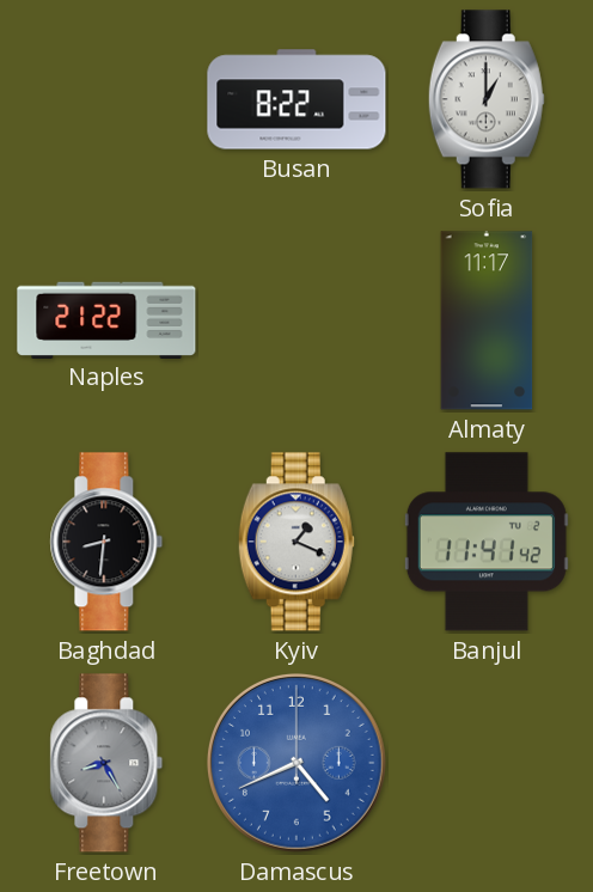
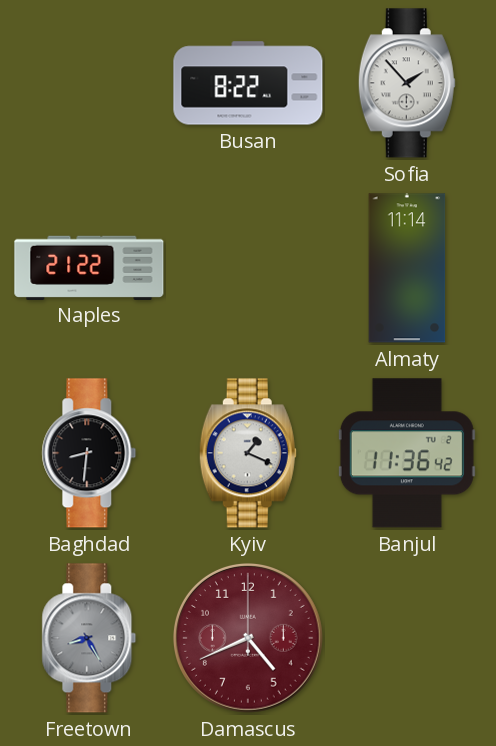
Sofia: 1:00 -> 1:53 (407, 83)
Almaty: 11:17 -> 11:14 (407, 268)
Banjul: 11:41 -> 11:36 (407, 453)
Damascus dial: blue -> burgundy (248, 638)
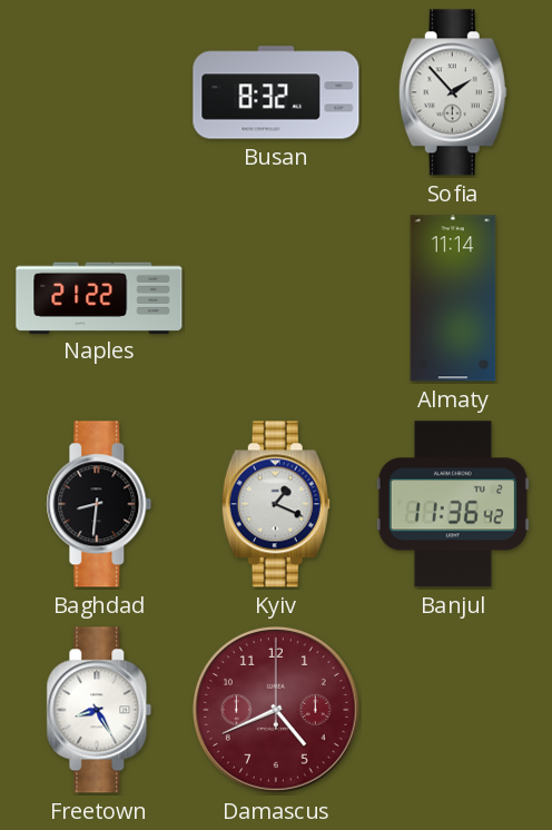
Busan: 8:22 -> 8:32 (276, 92)
Freetown dial: grey -> white (99, 710)
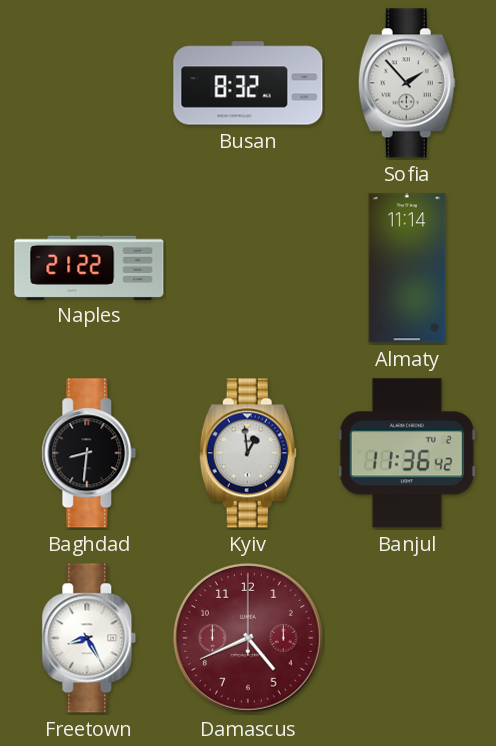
Kyiv: 1:19 -> 12:59 (248, 453)
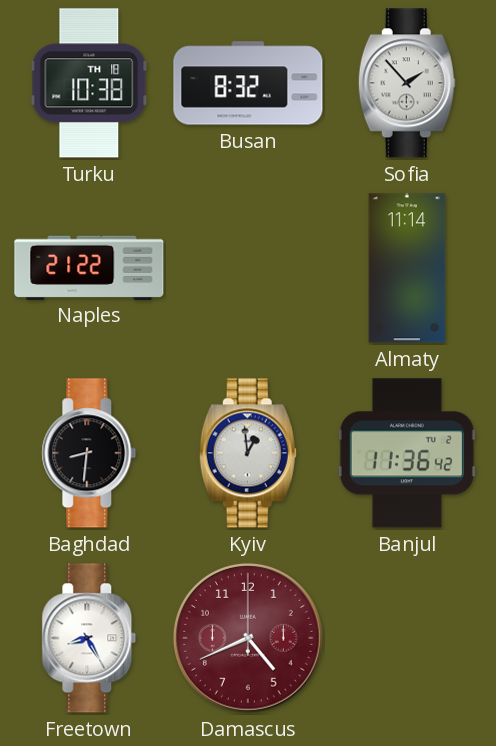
Turku: none -> 10:38 (89, 83)
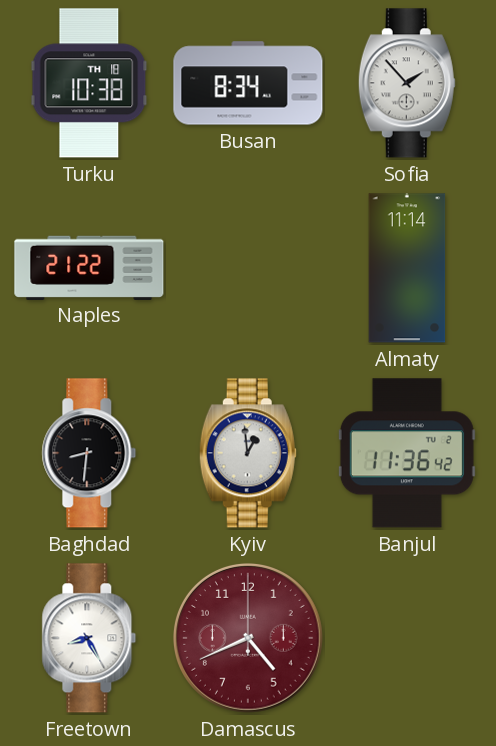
Busan: 8:32 -> 8:34 (248, 83)
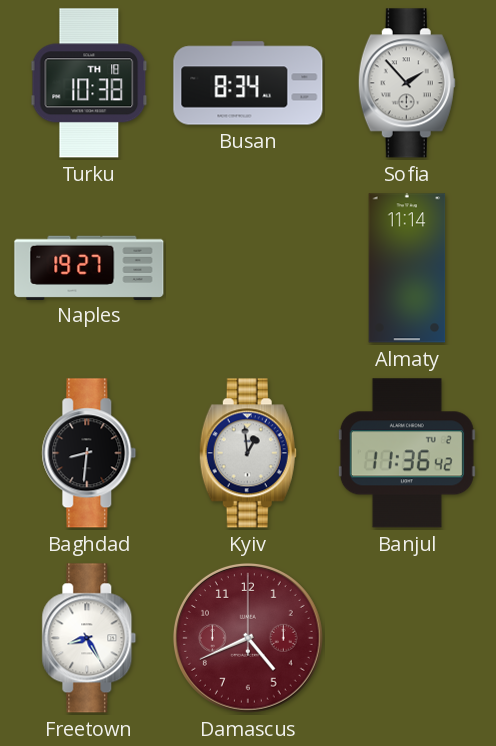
Naples: 21:22 -> 19:27 (89, 267)
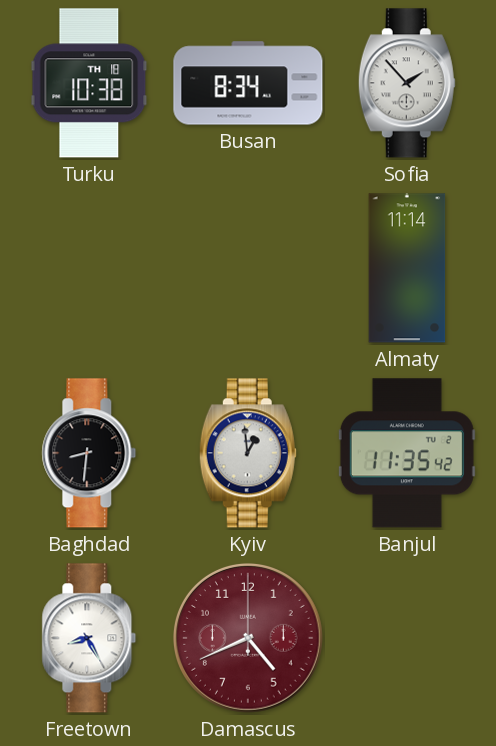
Naples: 19:27 -> none (89, 267)
Banjul: 11:36 -> 11:35 (407, 453)
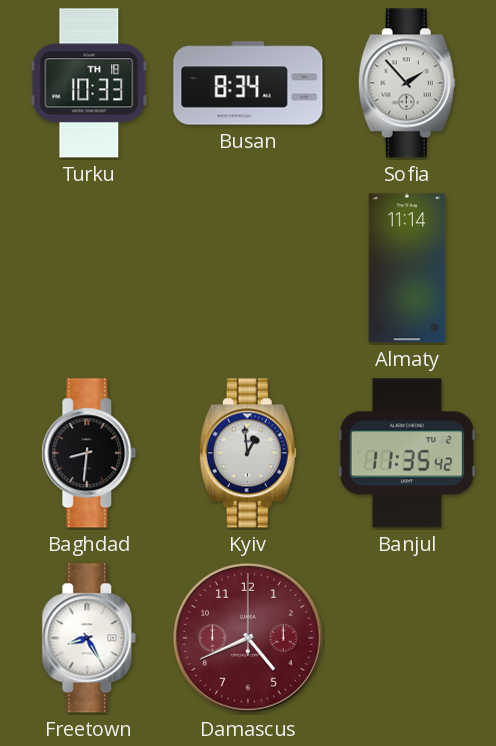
Turku: 10:38 -> 10:33 (89, 83)
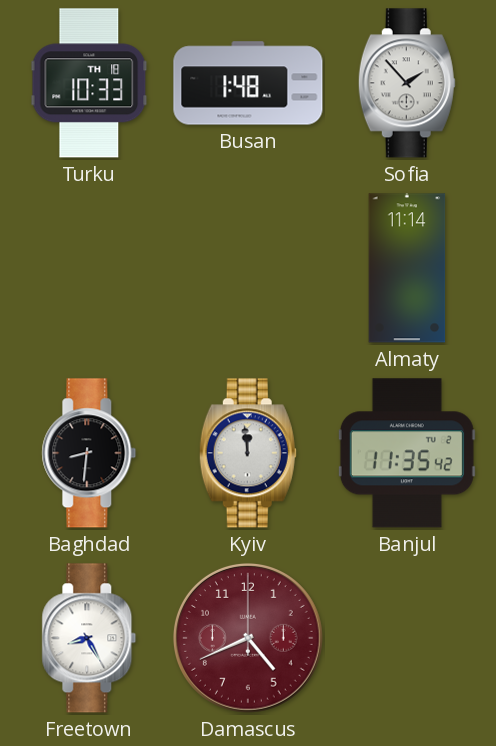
Busan: 8:34 -> 1:48 (248, 83)
Kyiv: 12:59 -> 11:59 (248, 453)
